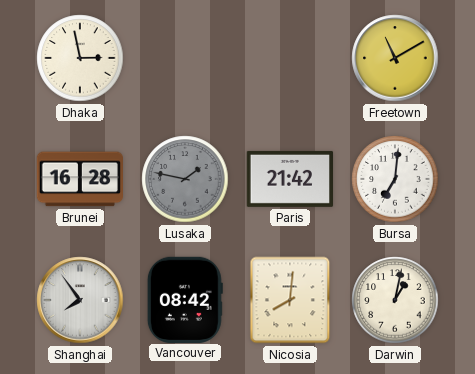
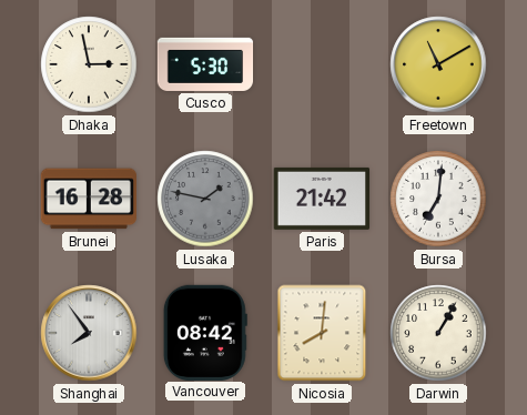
Cusco: none -> 5:30 (205, 64)
Darwin: 1:02 -> 1:05 (438, 333)
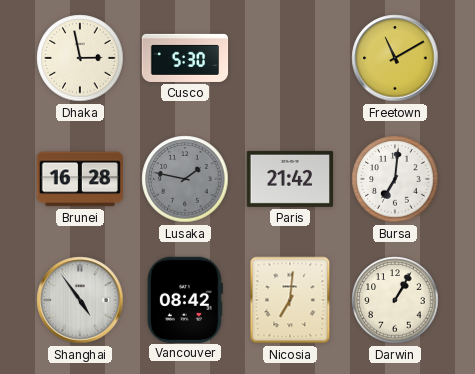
Shanghai: 7:54 -> 4:54 (80, 300)
Nicosia: 8:01 -> 7:01 (290, 300)
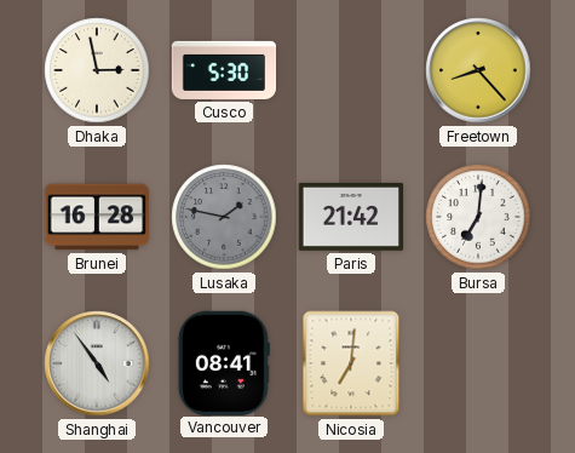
Freetown: 11:10 -> 8:23 (478, 70)
Vancouver: 08:42 -> 08:41 (224, 362)
Darwin: 1:05 -> none (395, 300)
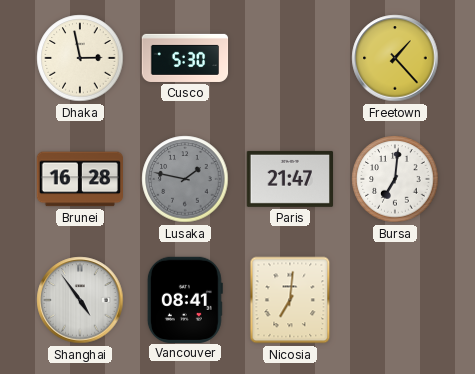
Freetown: 8:23 -> 1:23 (395, 58)
Paris: 21:42 -> 21:47 (290, 179)
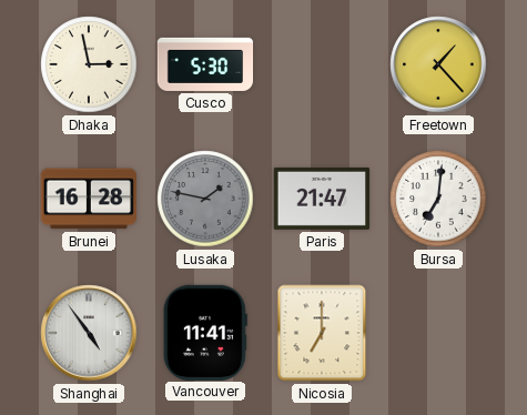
Vancouver: 08:41 -> 11:41 (205, 332)
Nicosia: 7:01 -> 7:00 (322, 333)
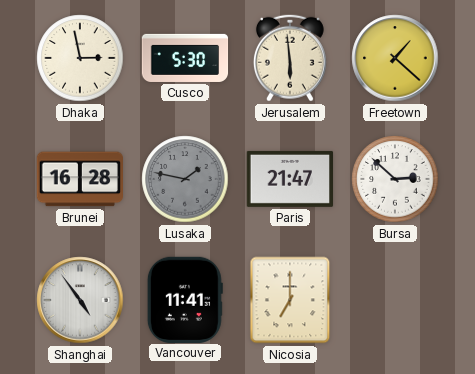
Jerusalem: none -> 5:59 (290, 58)
Freetown: 1:23 -> 1:22 (395, 58)
Bursa: 7:01 -> 2:52 (395, 179)
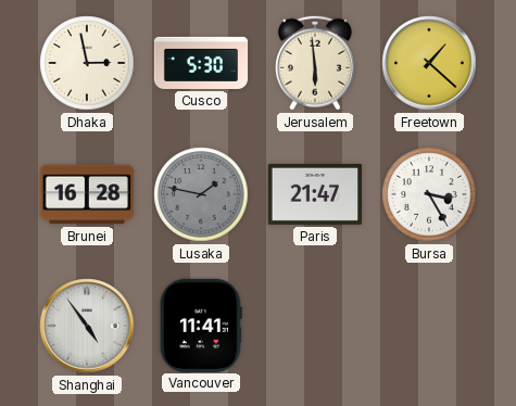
Bursa: 2:52 -> 3:25 (429, 194)
Nicosia: 7:00 -> none (290, 300)
